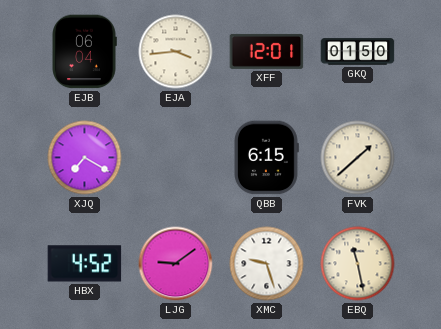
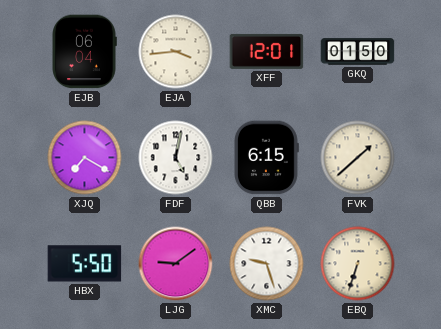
FDF: none -> 5:02 (176, 158)
HBX: 4:52 -> 5:50 (85, 264)
EBQ: 11:28 -> 6:33 (358, 264)
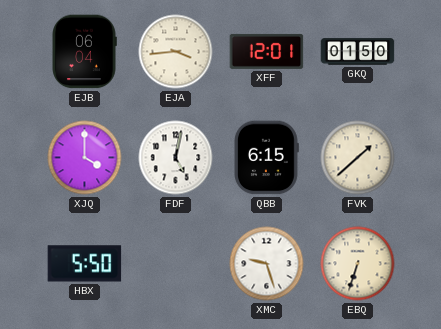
XJQ: 7:20 -> 4:00 (85, 158)
LJG: 9:09 -> none (176, 264)
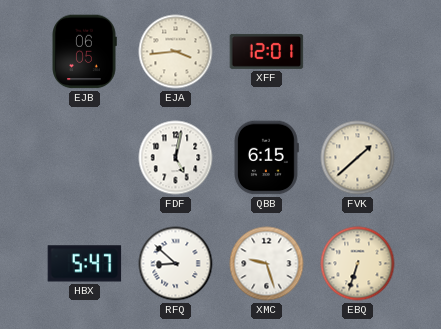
EJB: 06:04 -> 06:05 (84, 52)
GKQ: 01:50 -> none (358, 52)
XJQ: 4:00 -> none (85, 158)
HBX: 5:50 -> 5:47 (85, 264)
RFQ: none -> 8:52 (176, 264)
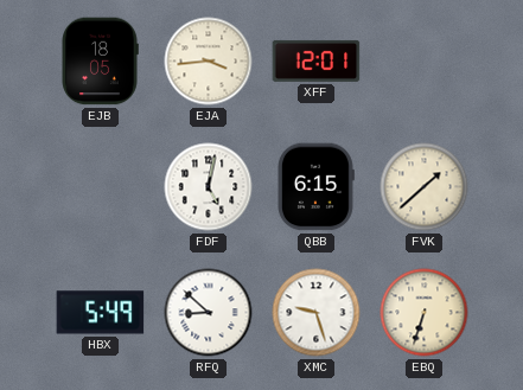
EJB: 06:05 -> 18:05 (100, 62)
HBX: 5:47 -> 5:49 (101, 313)
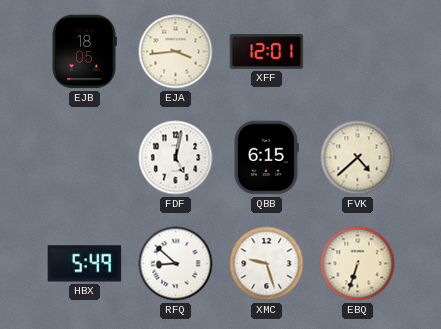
FVK: 1:38 -> 4:38 (358, 158)
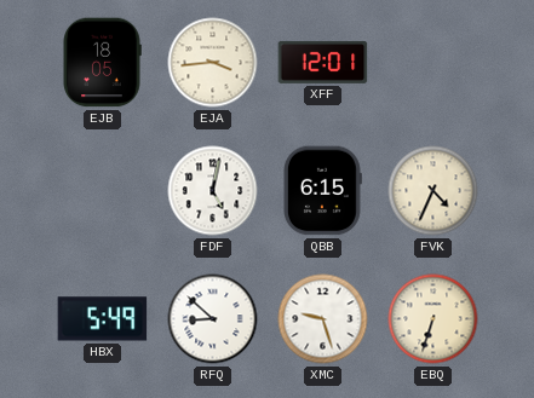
FVK: 4:38 -> 4:34 (433, 191)
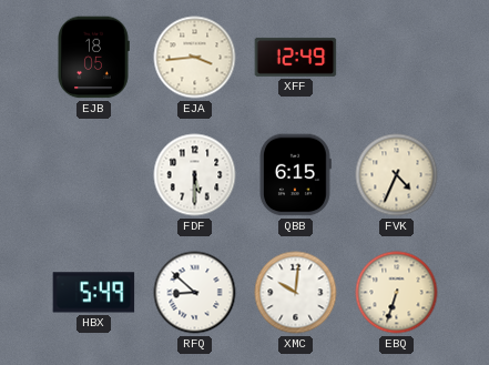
XFF: 12:01 -> 12:49 (296, 57)
FDF: 5:02 -> 5:30 (195, 175)
XMC: 9:27 -> 10:01 (296, 293)
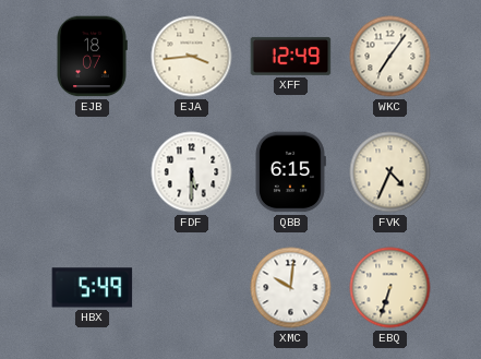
EJB: 18:05 -> 18:07 (92, 57)
WKC: none -> 7:06 (390, 57)
RFQ: 8:52 -> none (195, 293)
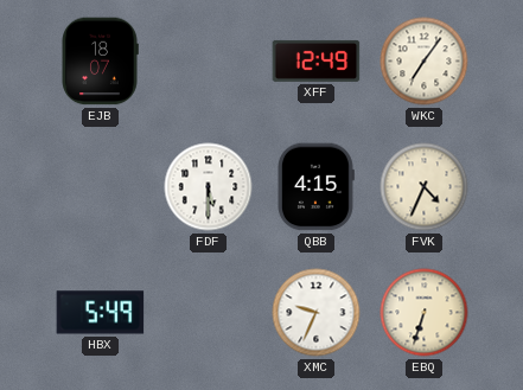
EJA: 3:44 -> none (192, 57)
QBB: 6:15 -> 4:15 (317, 187)
XMC: 10:01 -> 9:34 (317, 313)
